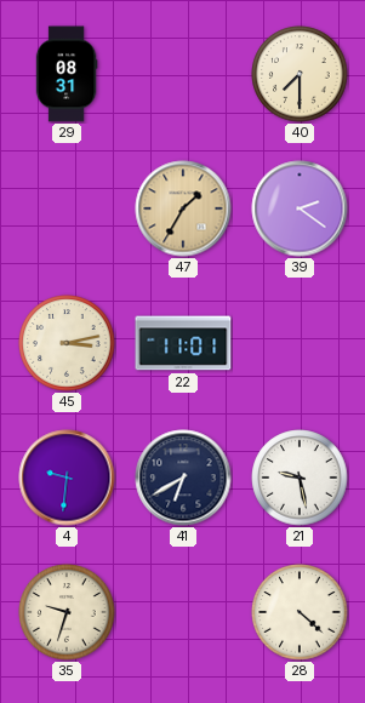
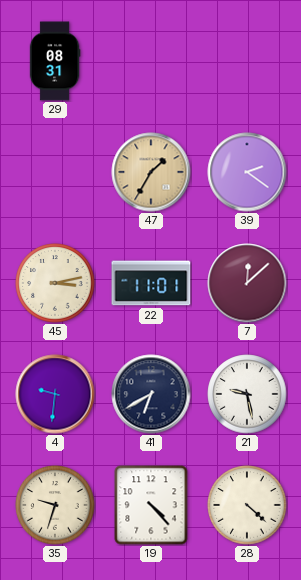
40: 7:30 -> none (300, 74)
7: none -> 12:08 (247, 283)
19: none -> 4:23 (151, 505)
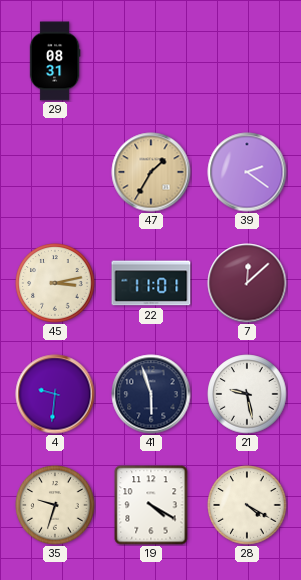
41: 6:40 -> 5:57 (151, 394)
19: 4:23 -> 4:20 (151, 505)
28: 4:22 -> 4:20 (247, 505)
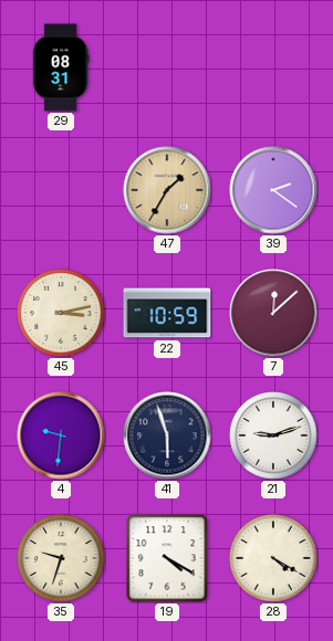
22: 11:01 -> 10:59 (167, 313)
21: 9:28 -> 9:12 (273, 435)
